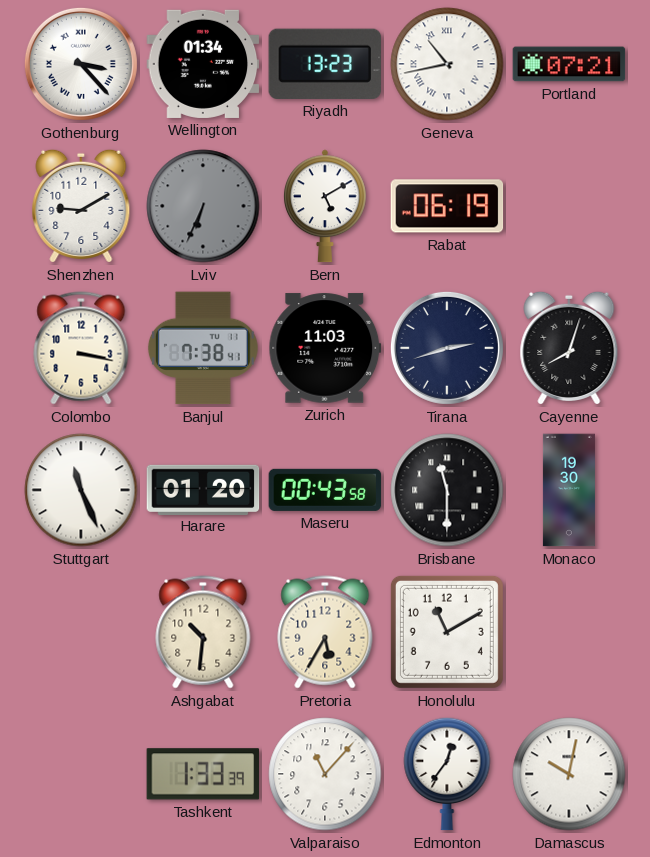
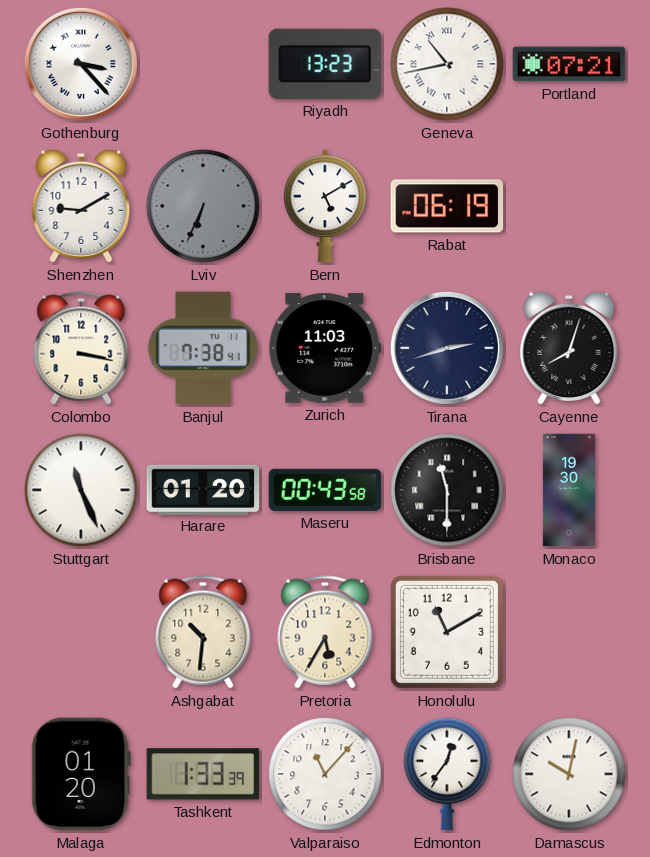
Wellington: 01:34 -> none (203, 64)
Malaga: none -> 01:20 (81, 774)
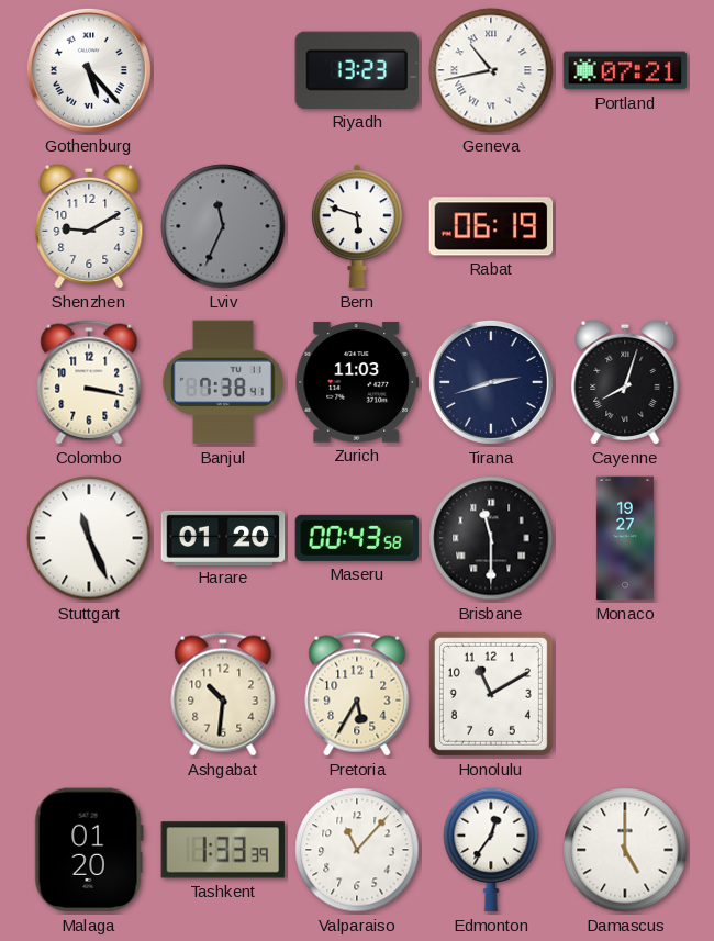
Gothenburg: 3:23 -> 5:23 (89, 70)
Lviv: 6:34 -> 11:34 (223, 226)
Bern: 5:10 -> 5:48 (358, 226)
Monaco: 19:30 -> 19:27 (625, 538)
Damascus: 10:02 -> 5:00 (625, 850)
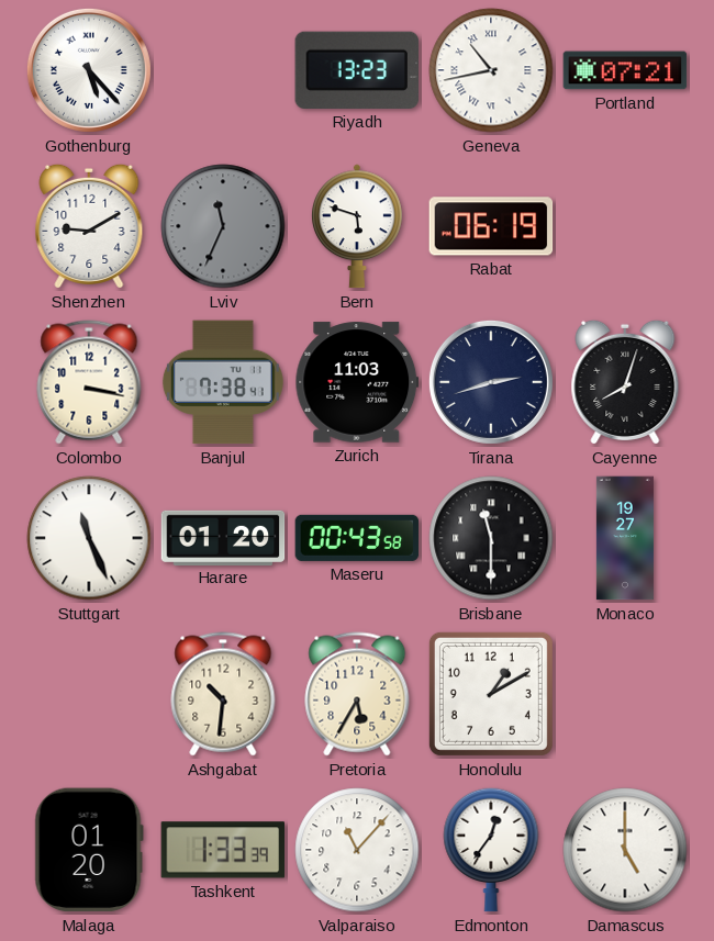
Honolulu: 11:10 -> 1:10 (491, 694)
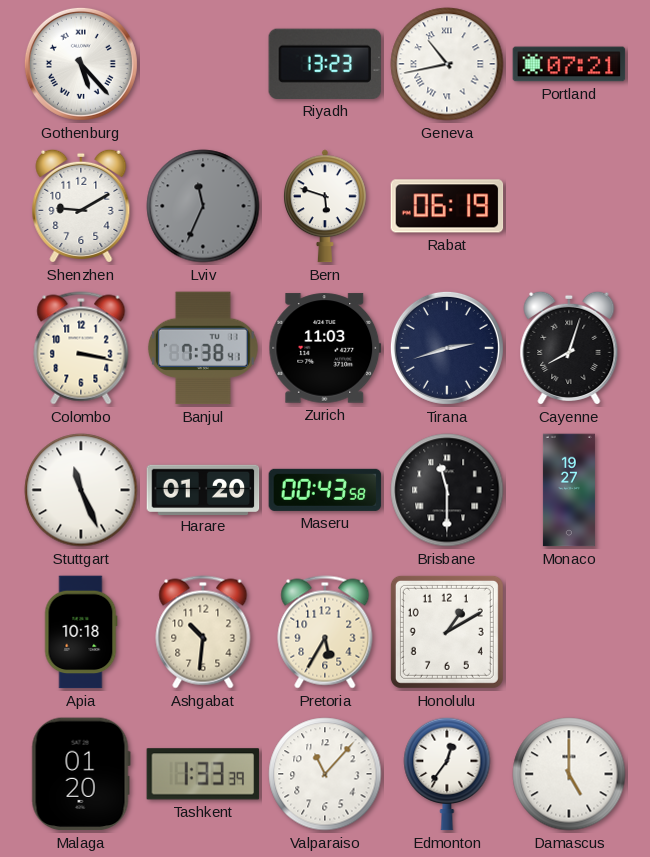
Apia: none -> 10:18 (81, 632)
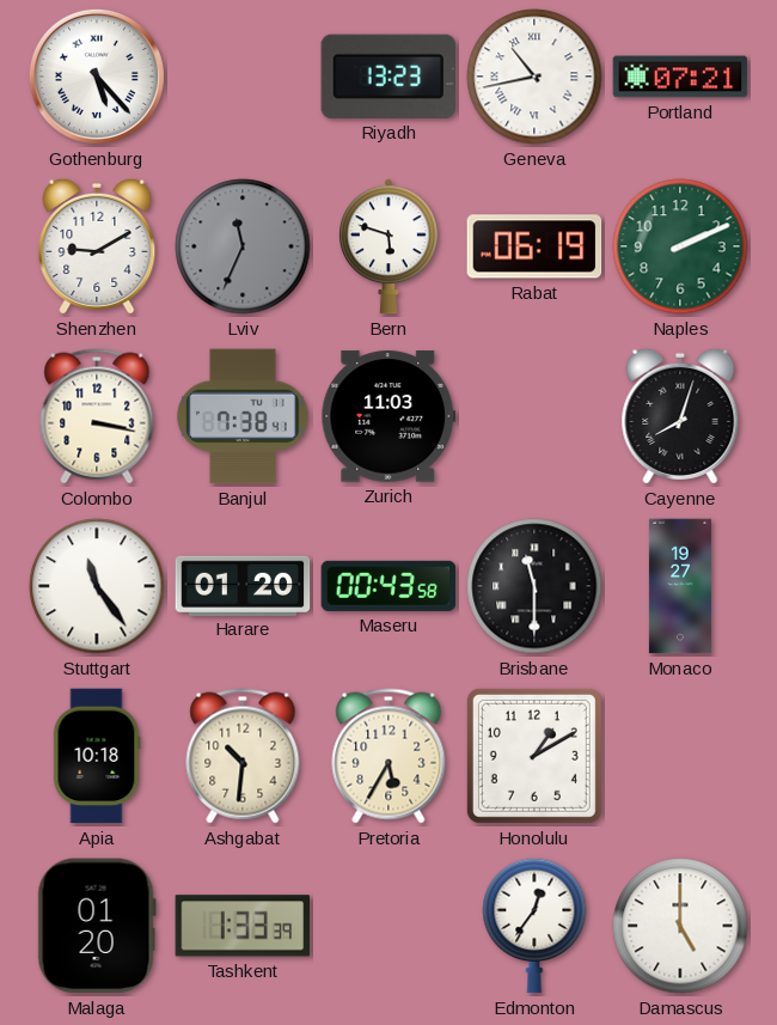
Naples: none -> 2:11 (680, 246)
Tirana: 2:42 -> none (447, 348)
Stuttgart: 11:26 -> 11:24 (97, 586)
Valparaiso: 11:07 -> none (325, 774)
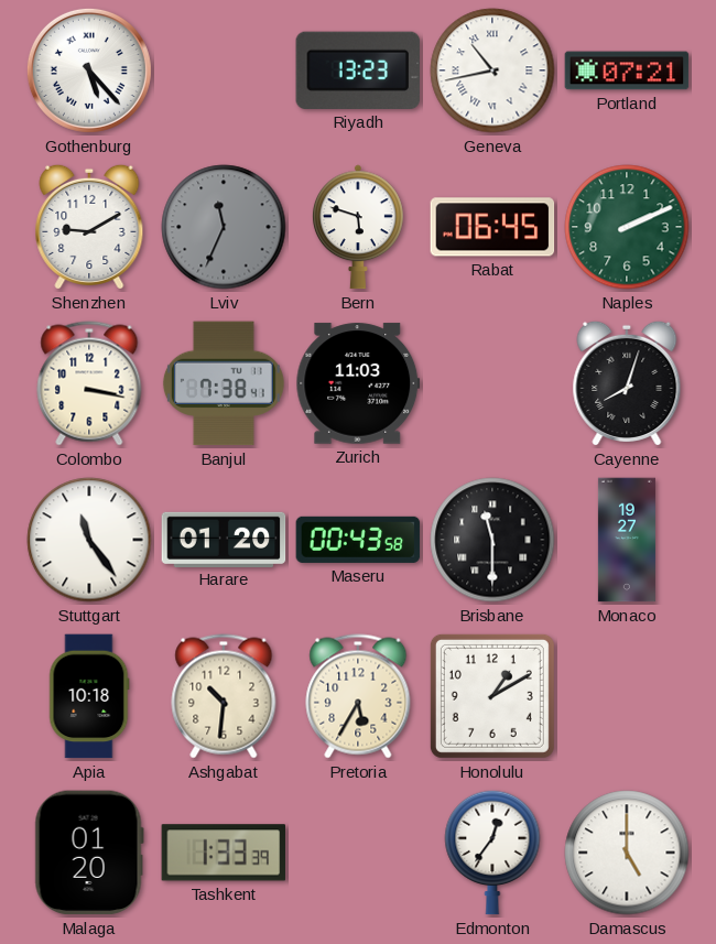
Rabat: 06:19 -> 06:45 (492, 227)
